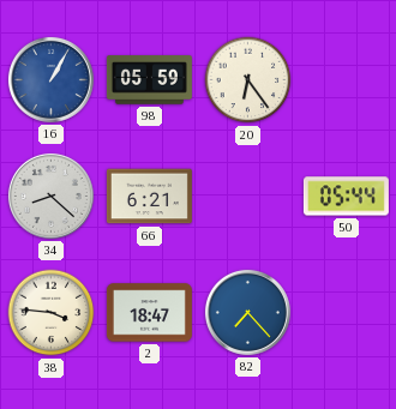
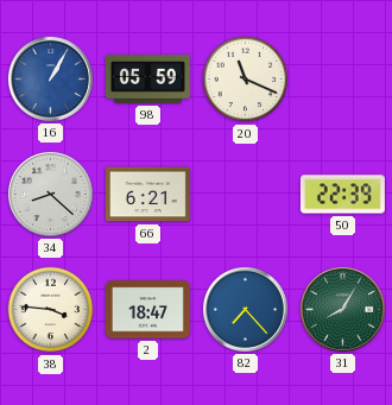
20: 6:24 -> 11:19 (246, 80)
50: 05:44 -> 22:39 (342, 195)
31: none -> 8:05 (342, 309)
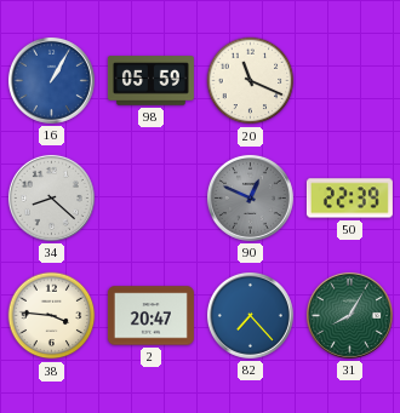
66: 6:21 -> none (147, 195)
90: none -> 12:49 (250, 197)
2: 18:47 -> 20:47 (150, 316)
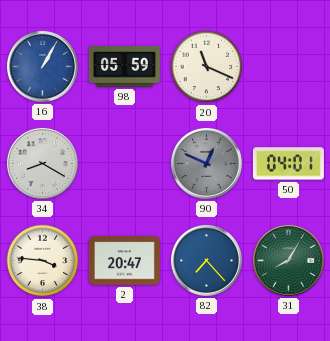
34: 8:22 -> 8:20 (42, 163)
50: 22:39 -> 04:01 (288, 164)
